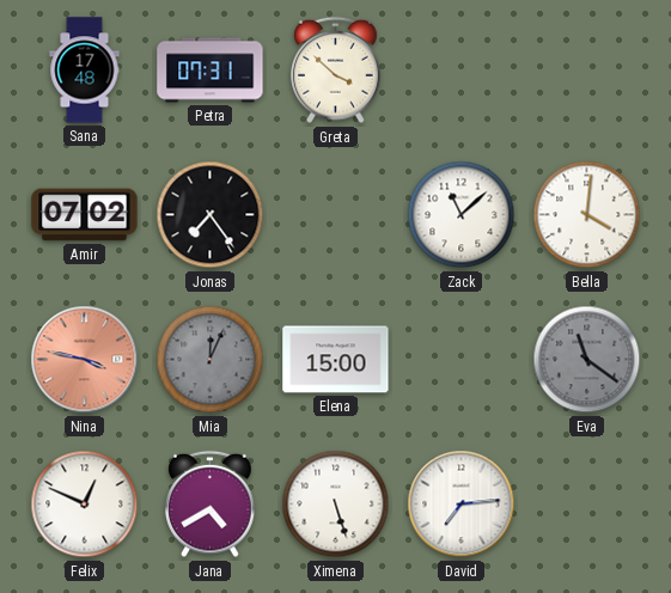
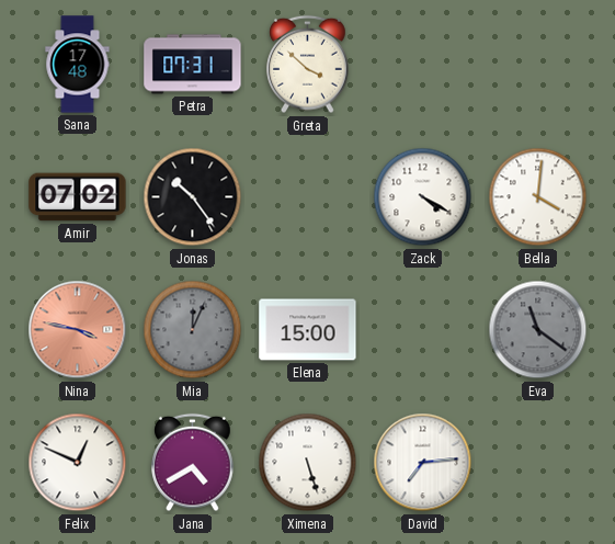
Jonas: 7:24 -> 10:24 (193, 197)
Zack: 11:08 -> 4:20 (423, 197)
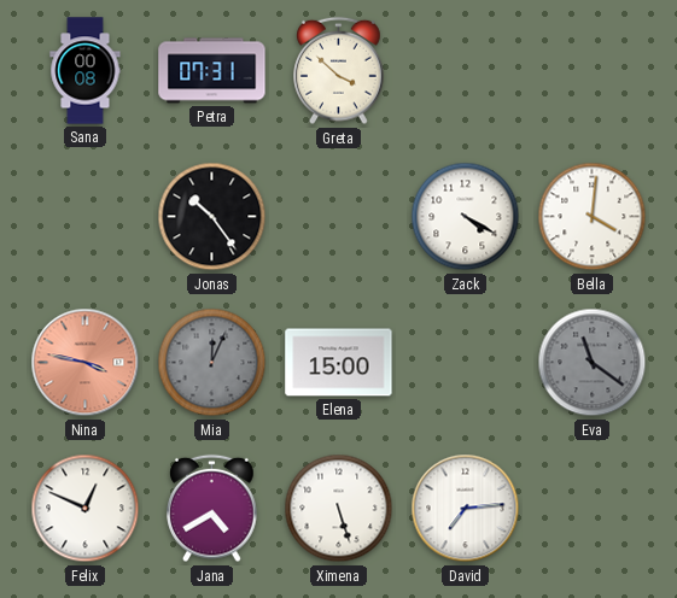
Sana: 17:48 -> 00:08 (86, 71)
Amir: 07:02 -> none (78, 197)
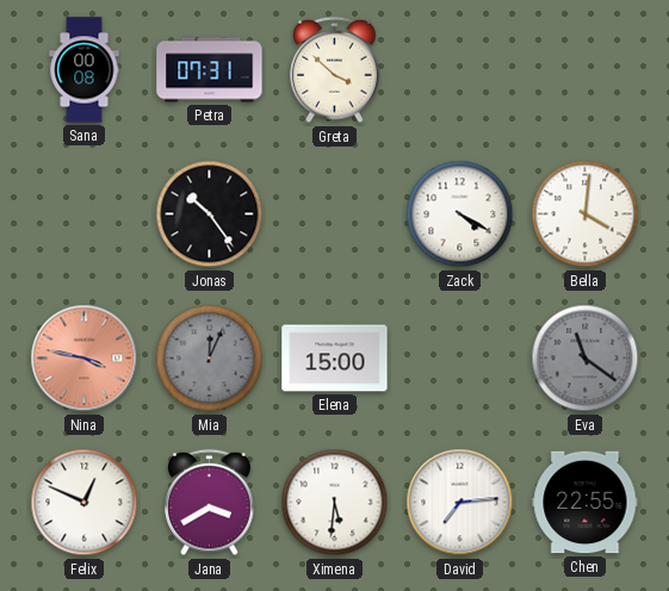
Jana: 4:40 -> 3:40 (210, 503)
Ximena: 5:27 -> 5:31 (335, 503)
Chen: none -> 22:55 (586, 503)
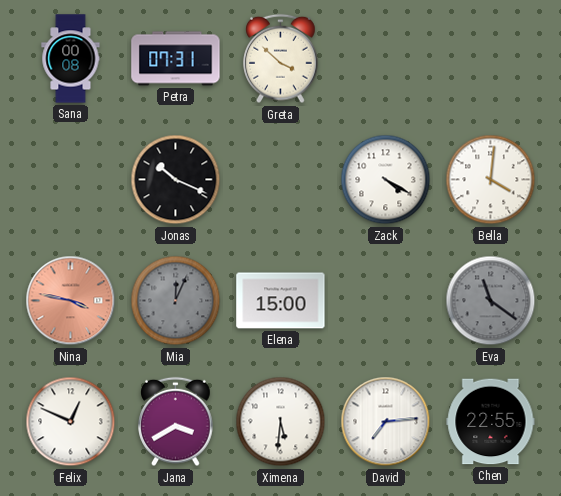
Jonas: 10:24 -> 10:19 (176, 180)
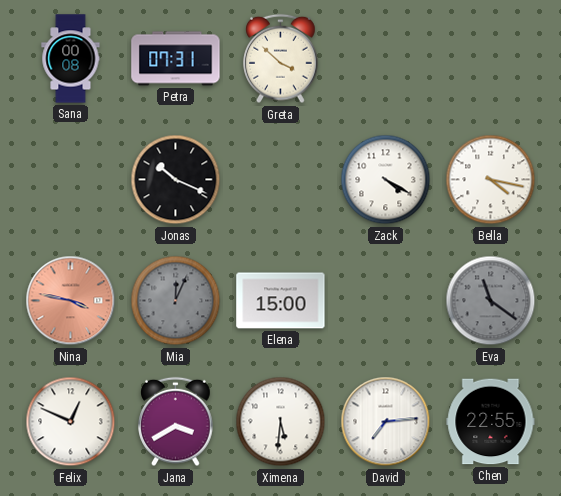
Bella: 4:01 -> 4:17 (491, 180)
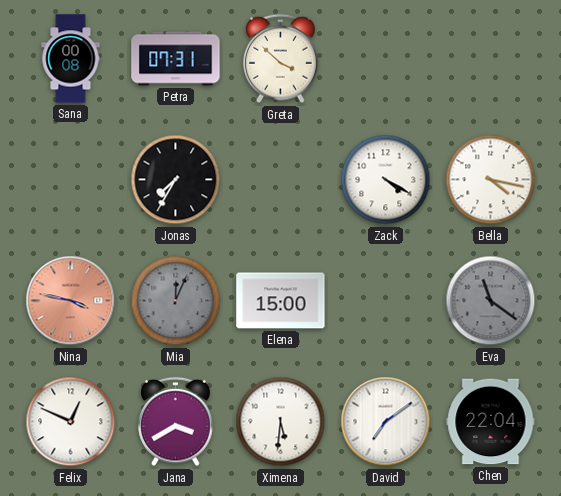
Jonas: 10:19 -> 7:35 (176, 180)
David: 7:14 -> 7:09 (386, 422)
Chen: 22:55 -> 22:04 (491, 422)
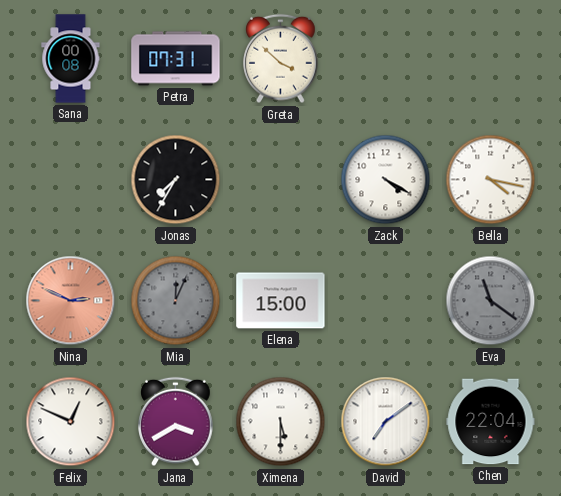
Nina: 3:47 -> 2:49 (71, 301)
Ximena: 5:31 -> 5:30 (281, 422)
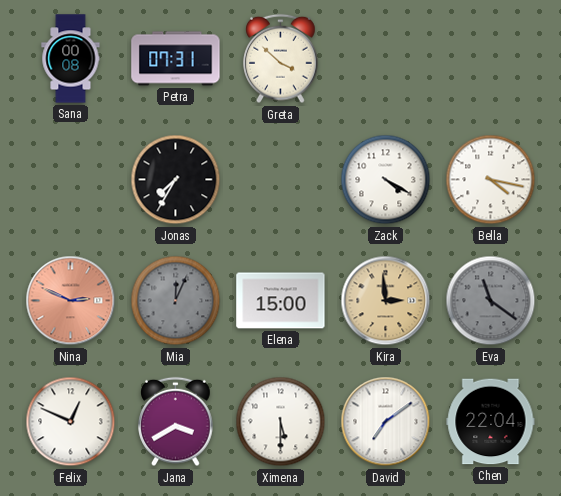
Kira: none -> 2:59 (386, 301)
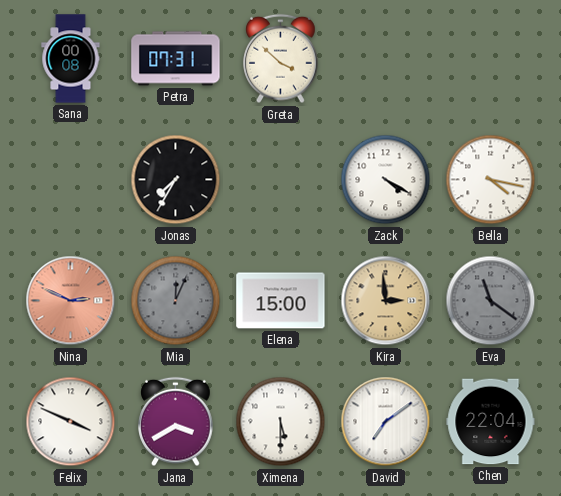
Felix: 12:49 -> 3:49 (71, 422)
